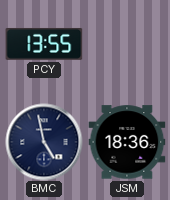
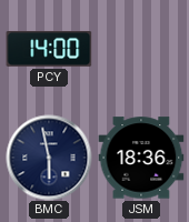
PCY: 13:55 -> 14:00 (49, 49)
BMC: 4:58 -> 5:58 (49, 158)
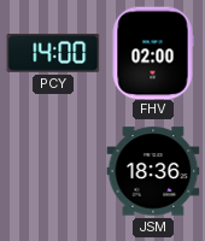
FHV: none -> 02:00 (153, 53)
BMC: 5:58 -> none (49, 158)
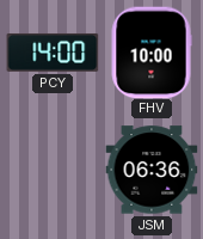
FHV: 02:00 -> 10:00 (152, 53)
JSM: 18:36 -> 06:36 (152, 170)
